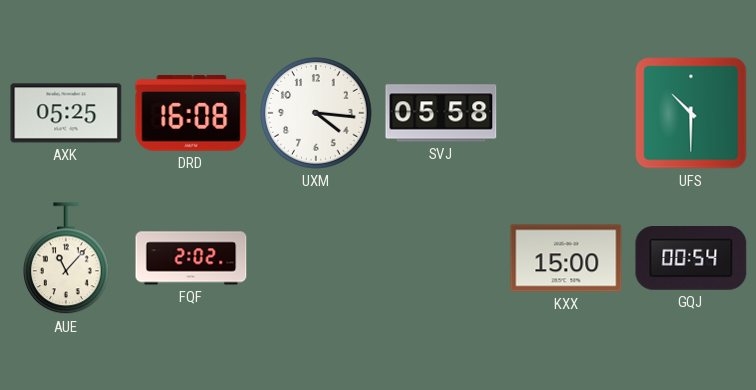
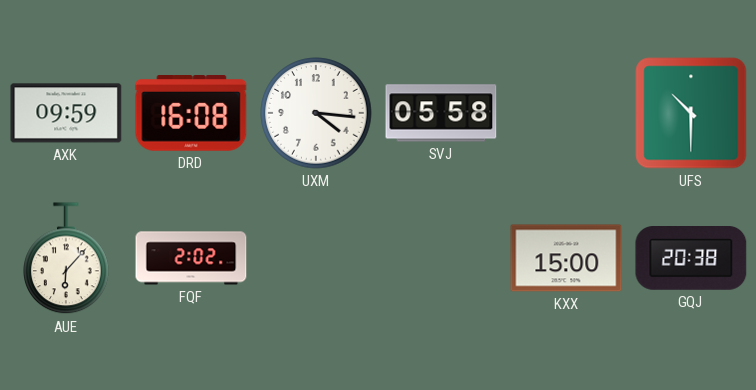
AXK: 05:25 -> 09:59 (66, 113)
AUE: 11:07 -> 6:07 (67, 259)
GQJ: 00:54 -> 20:38 (691, 259)
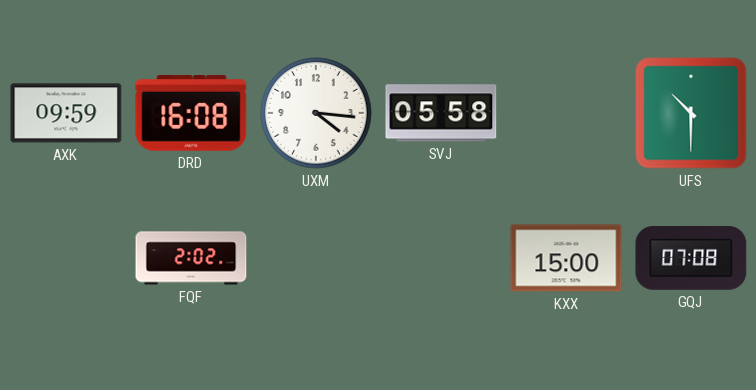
AUE: 6:07 -> none (67, 259)
GQJ: 20:38 -> 07:08 (691, 259)
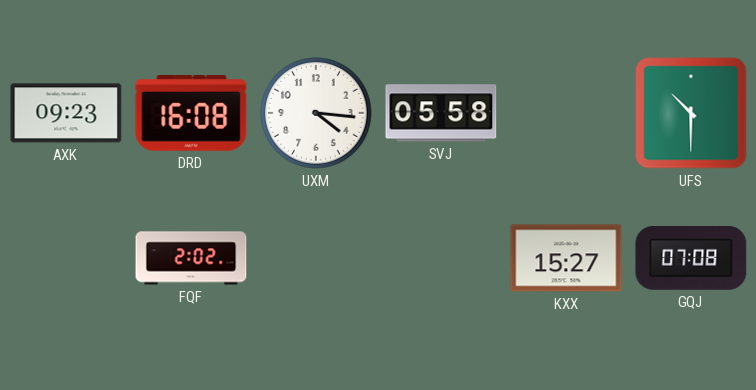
AXK: 09:59 -> 09:23 (66, 113)
KXX: 15:00 -> 15:27 (566, 258)
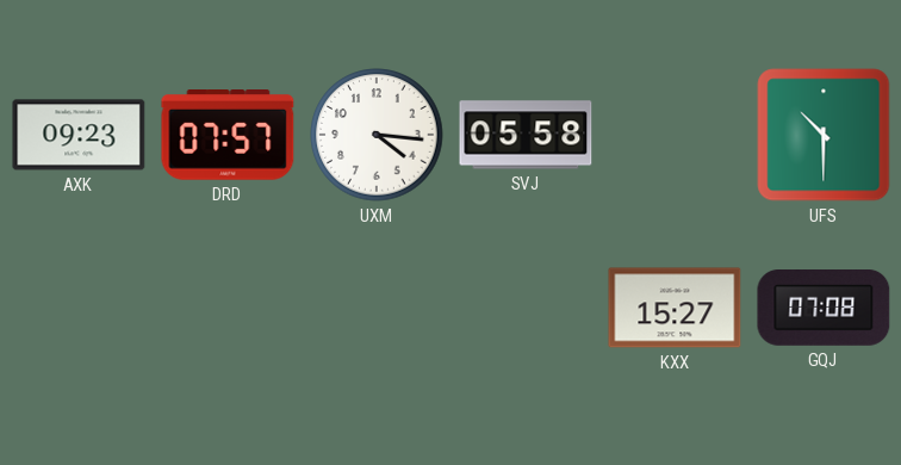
DRD: 16:08 -> 07:57 (228, 136)
FQF: 2:02 -> none (191, 258)
